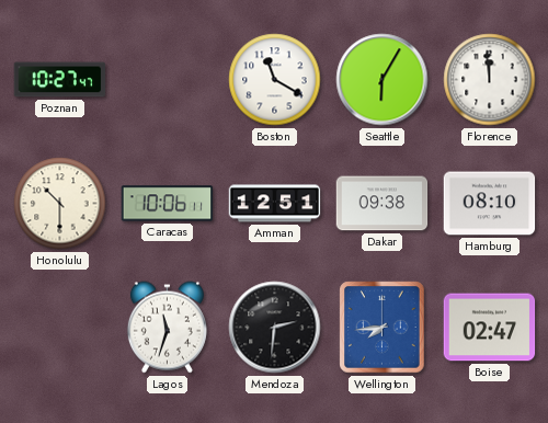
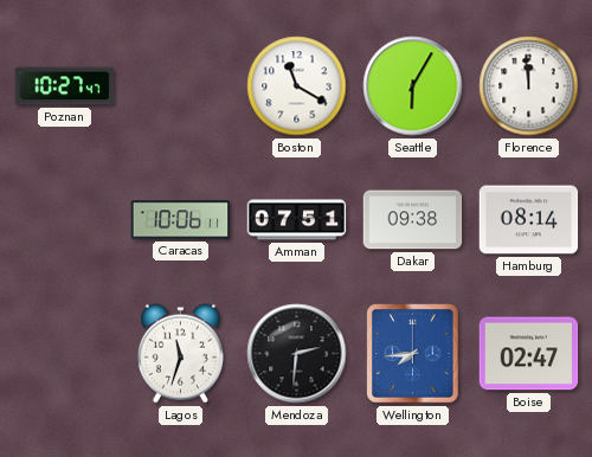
Honolulu: 10:30 -> none (60, 204)
Amman: 12:51 -> 07:51 (297, 220)
Hamburg: 08:10 -> 08:14 (529, 220)
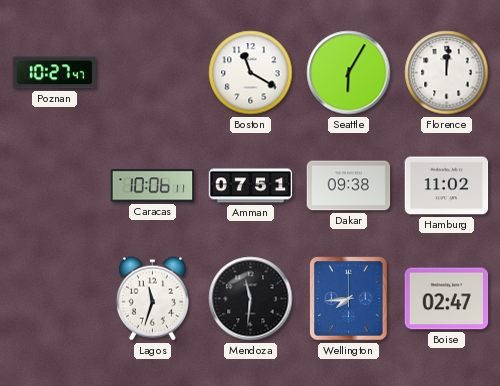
Florence: 11:59 -> 12:01 (447, 73)
Hamburg: 08:14 -> 11:02 (447, 186)
Mendoza: 2:31 -> 11:31 (251, 299)
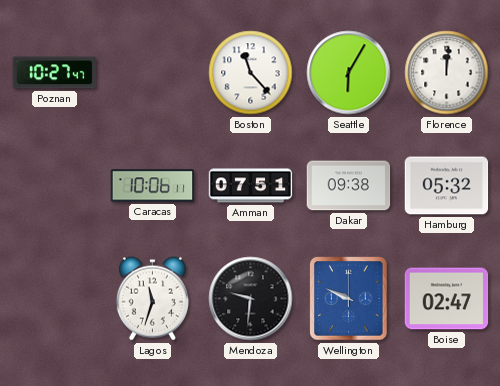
Boston: 11:20 -> 11:23 (251, 73)
Hamburg: 11:02 -> 05:32 (447, 186)
Mendoza: 11:31 -> 9:31 (251, 299)
Wellington: 7:44 -> 9:49 (349, 299)
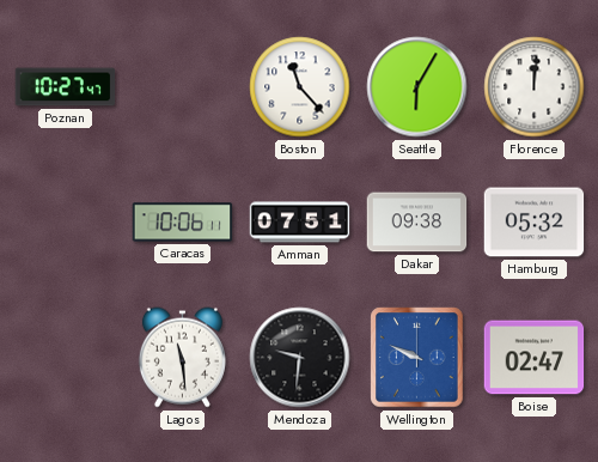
Lagos: 11:33 -> 11:29 (182, 358)
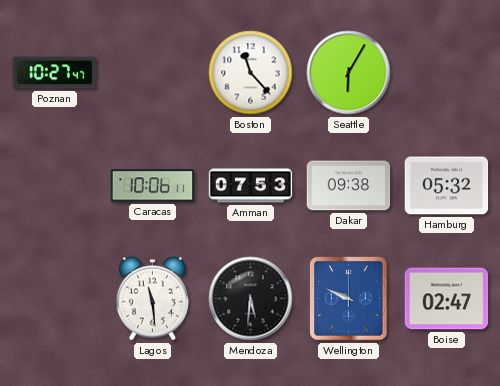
Florence: 12:01 -> none (535, 87)
Amman: 07:51 -> 07:53 (251, 186)
Mendoza: 9:31 -> 5:31 (251, 299)
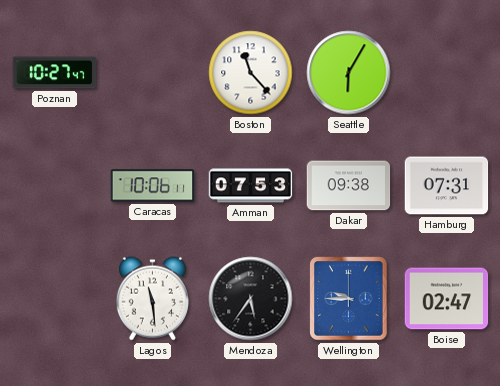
Hamburg: 05:32 -> 07:31 (447, 186)
Mendoza: 5:31 -> 5:36 (251, 299)
Wellington: 9:49 -> 9:45 (349, 299)
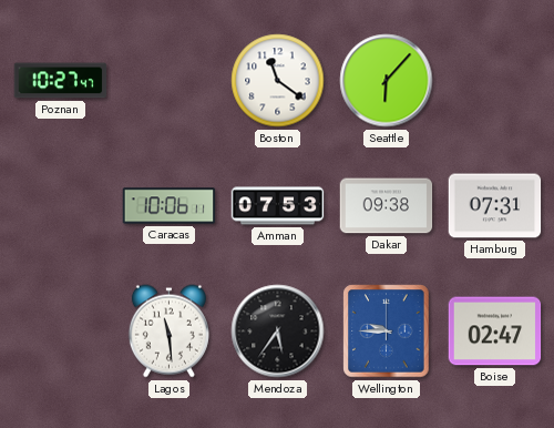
Boston: 11:23 -> 11:21 (278, 81)
Seattle: 6:05 -> 6:07 (387, 81)
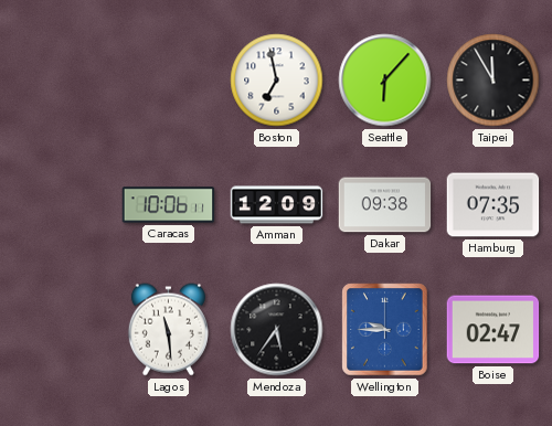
Poznan: 10:27 -> none (61, 81)
Boston: 11:21 -> 6:58 (277, 81)
Taipei: none -> 11:55 (493, 81)
Amman: 07:53 -> 12:09 (277, 205)
Hamburg: 07:31 -> 07:35 (493, 205)
